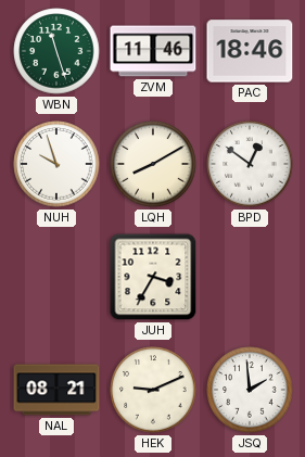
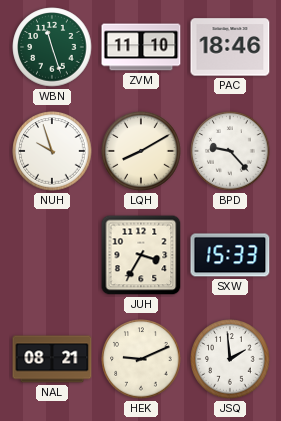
ZVM: 11:46 -> 11:10 (141, 47)
BPD: 12:51 -> 9:23 (230, 151)
SXW: none -> 15:33 (230, 255)
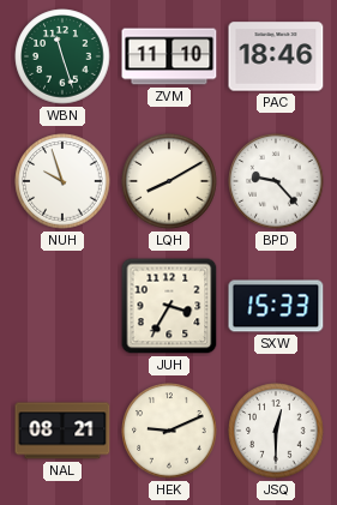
JSQ: 1:59 -> 12:30 (276, 431)
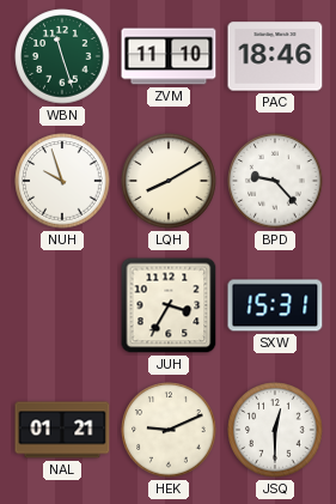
SXW: 15:33 -> 15:31 (275, 305)
NAL: 08:21 -> 01:21 (62, 430)
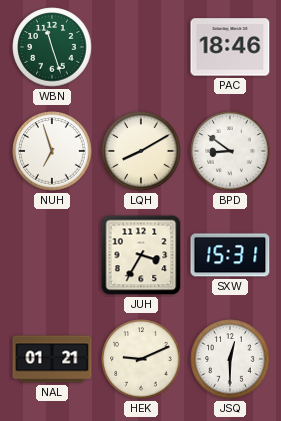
ZVM: 11:10 -> none (169, 56)
NUH: 9:57 -> 6:57 (52, 151)
BPD: 9:23 -> 8:51 (230, 151)
